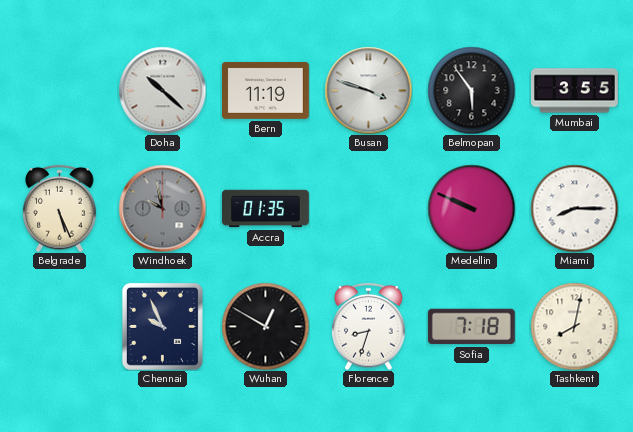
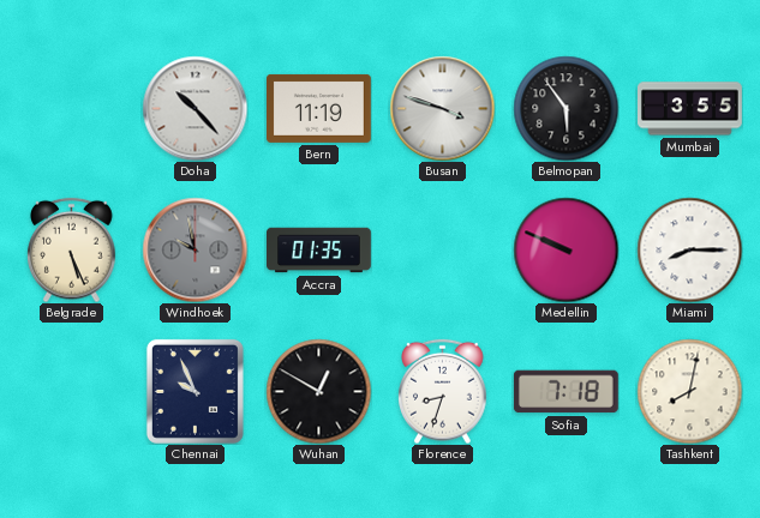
Doha: 10:22 -> 10:23 (195, 108)
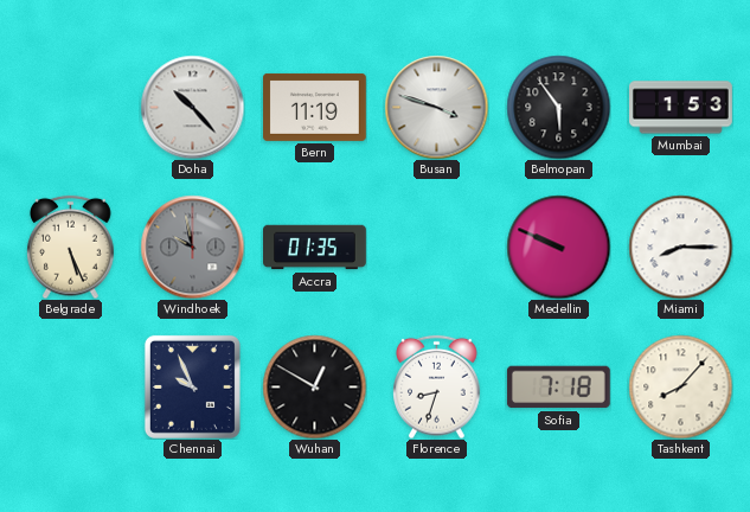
Mumbai: 3:55 -> 1:53 (681, 108)
Tashkent: 8:02 -> 8:07 (680, 386)
